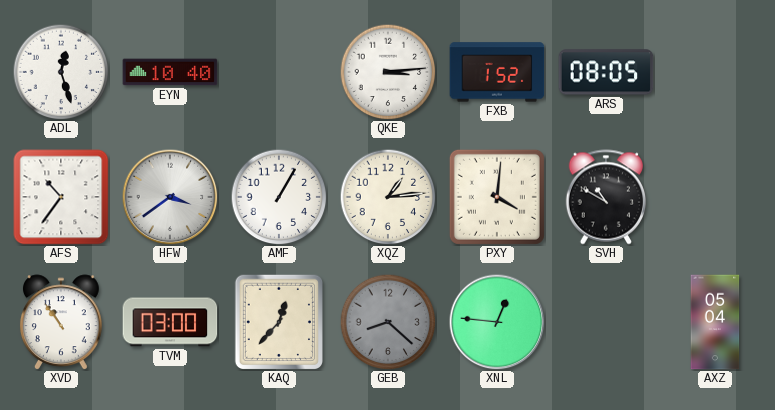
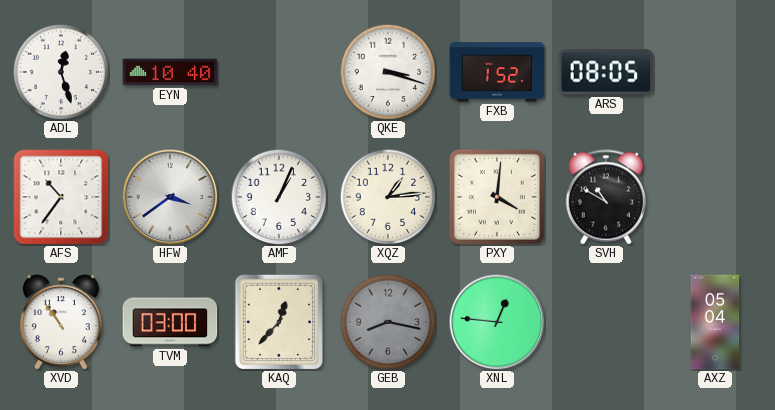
QKE: 3:14 -> 3:18 (388, 72)
AMF: 1:05 -> 1:04 (279, 197)
GEB: 8:22 -> 8:17 (388, 322)
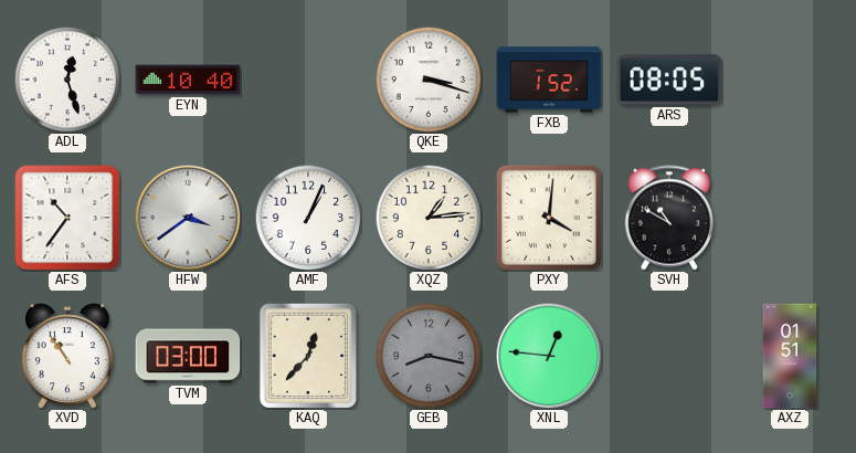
AXZ: 05:04 -> 01:51 (790, 356)
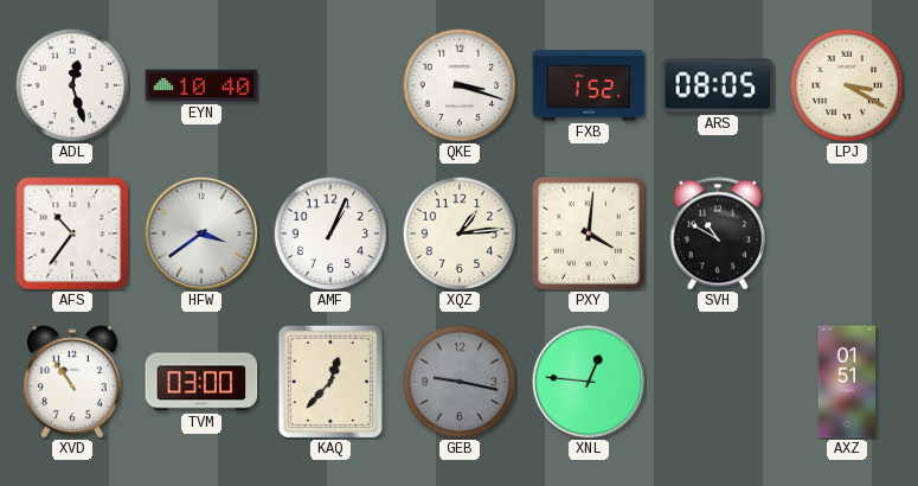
LPJ: none -> 3:20 (847, 85)
GEB: 8:17 -> 9:17 (460, 382)
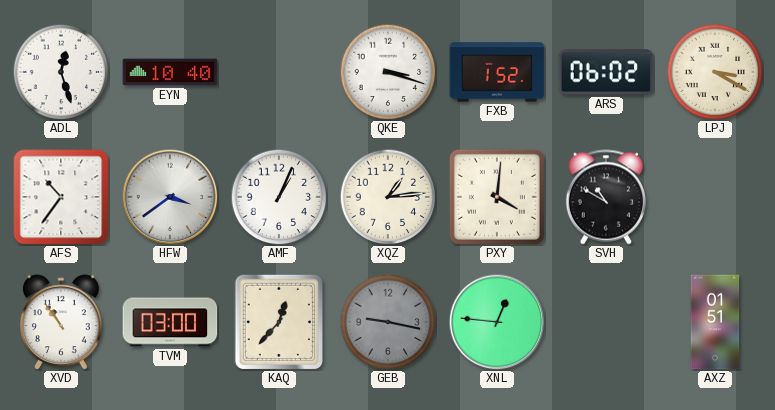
ARS: 08:05 -> 06:02 (606, 72)
